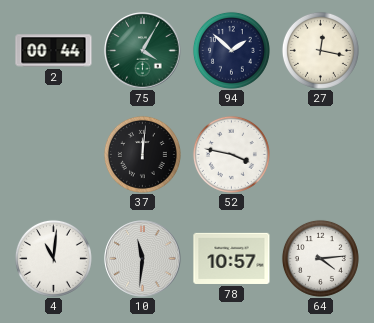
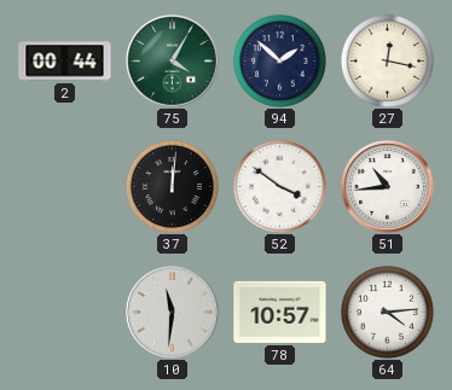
52: 3:47 -> 3:51 (279, 186)
51: none -> 10:44 (388, 187)
4: 11:01 -> none (53, 258)
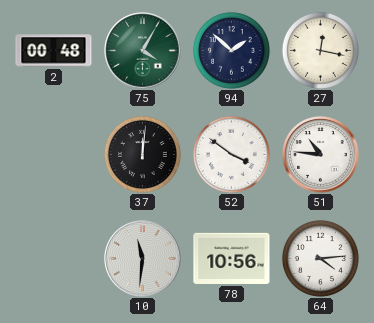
2: 00:44 -> 00:48 (54, 51)
51: 10:44 -> 10:46 (321, 155)
78: 10:57 -> 10:56 (232, 258)
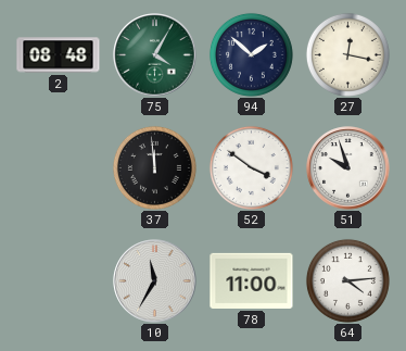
2: 00:48 -> 08:48 (59, 55)
37: 12:01 -> 11:59 (154, 167)
51: 10:46 -> 9:57 (348, 168)
10: 11:31 -> 11:35 (155, 281)
78: 10:56 -> 11:00 (252, 280)
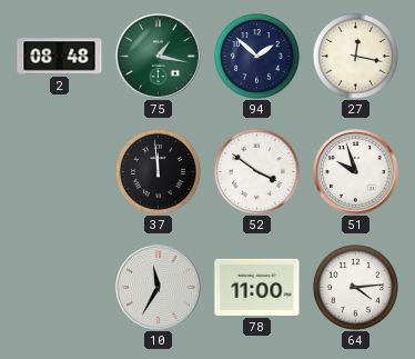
75: 4:05 -> 1:17 (159, 57)
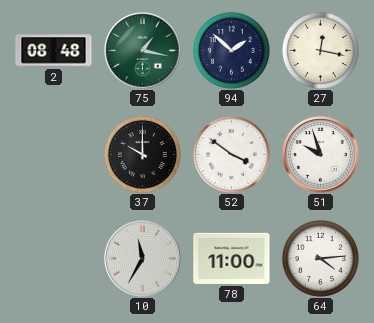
37: 11:59 -> 10:00 (142, 154)
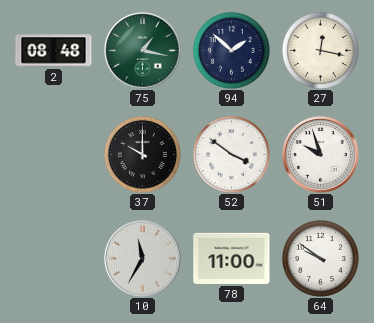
64: 4:14 -> 9:51 (320, 258)
